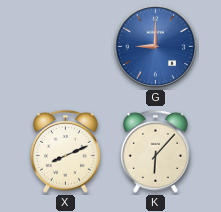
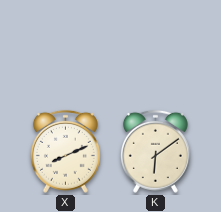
G: 9:00 -> none (156, 47)
K: 6:07 -> 6:09 (155, 151)
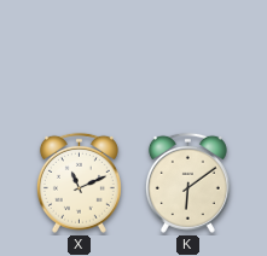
X: 8:11 -> 11:11 (79, 182)
